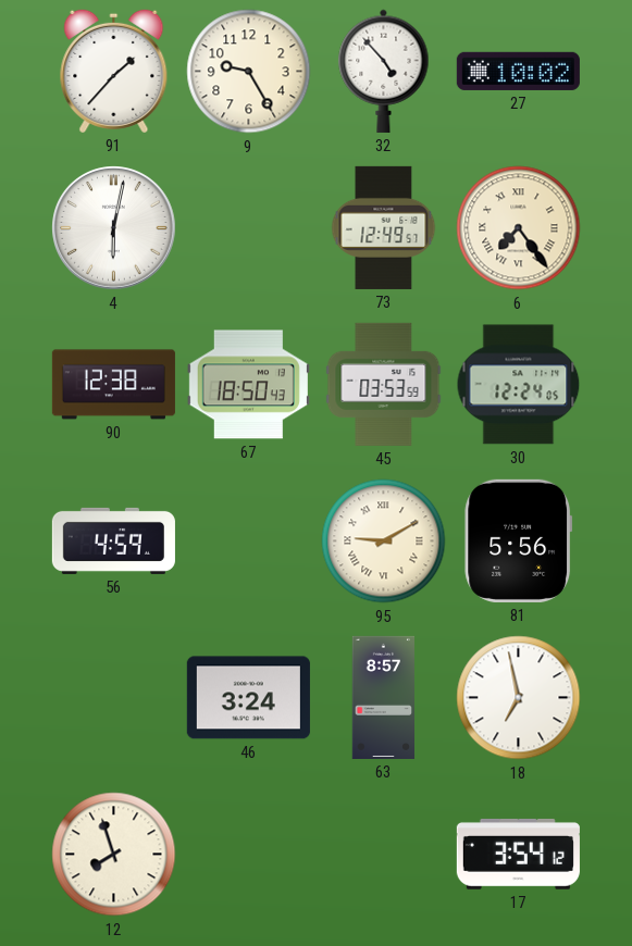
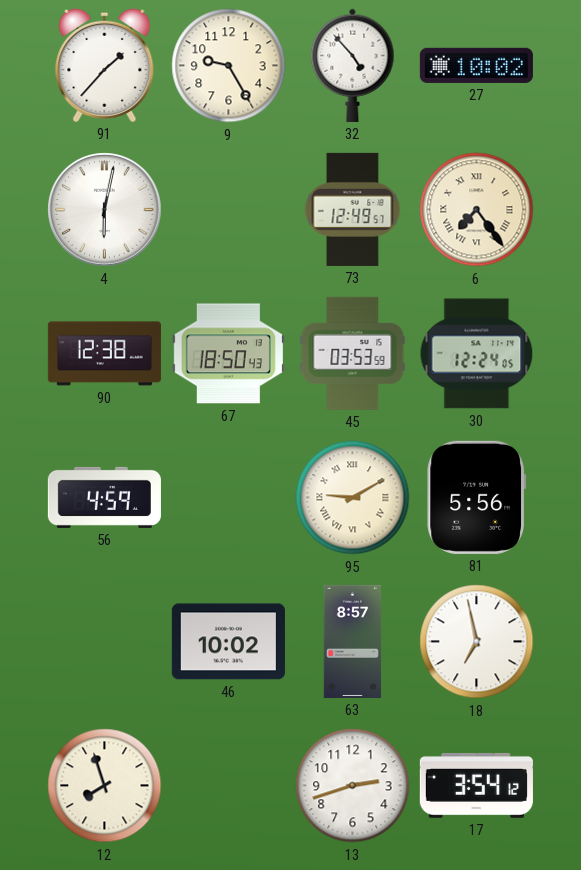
46: 3:24 -> 10:02 (228, 642)
13: none -> 2:42 (353, 786)
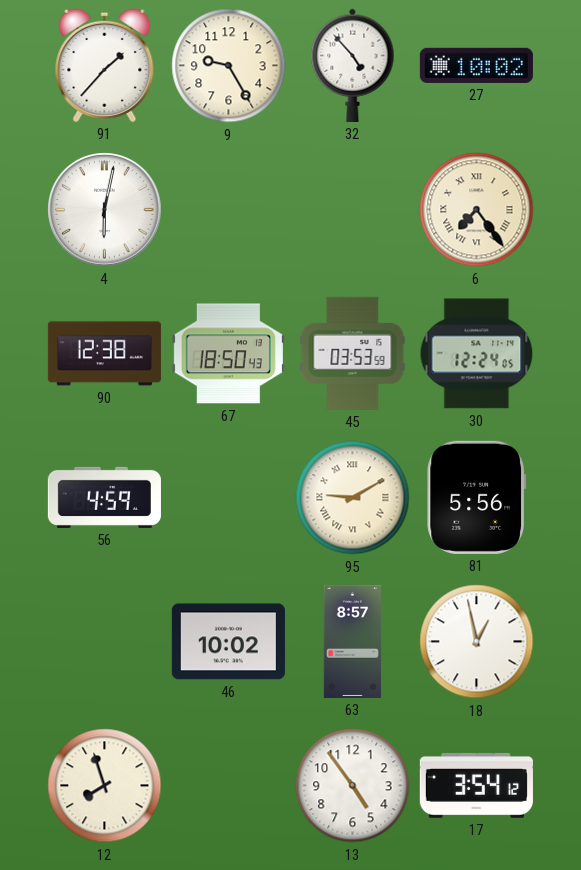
73: 12:49 -> none (353, 209)
18: 6:58 -> 12:58 (477, 642)
13: 2:42 -> 4:54 (353, 786)
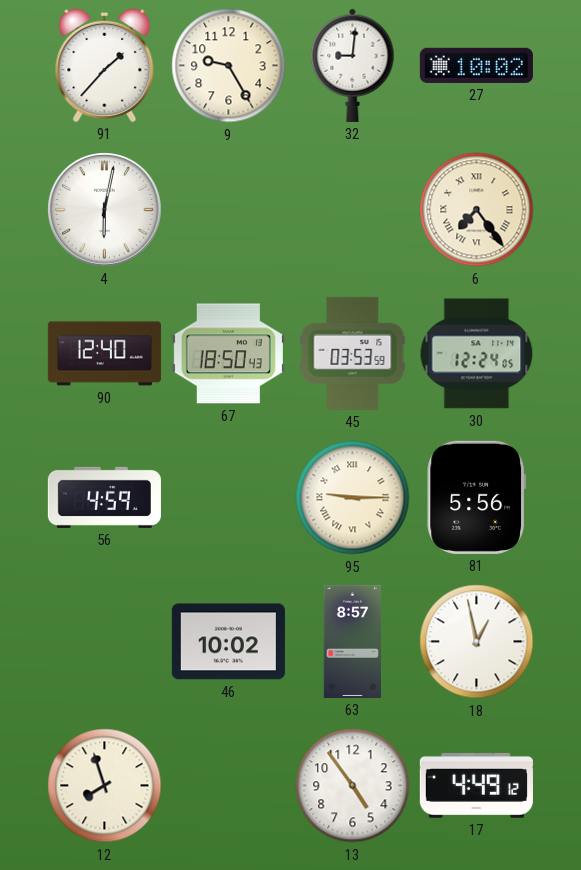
32: 4:53 -> 9:01 (353, 65)
90: 12:38 -> 12:40 (104, 354)
95: 9:10 -> 9:15 (353, 498)
17: 3:54 -> 4:49 (476, 785)
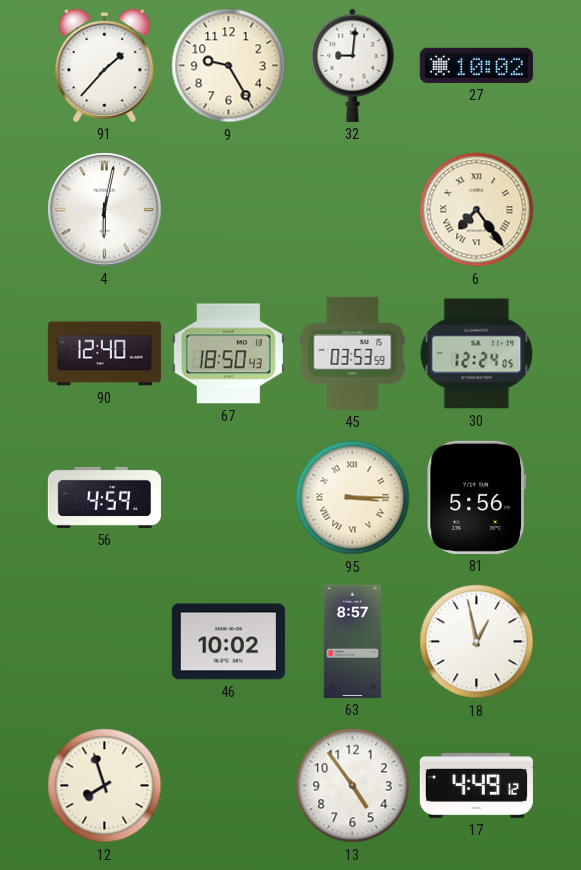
95: 9:15 -> 3:15 (353, 498)
